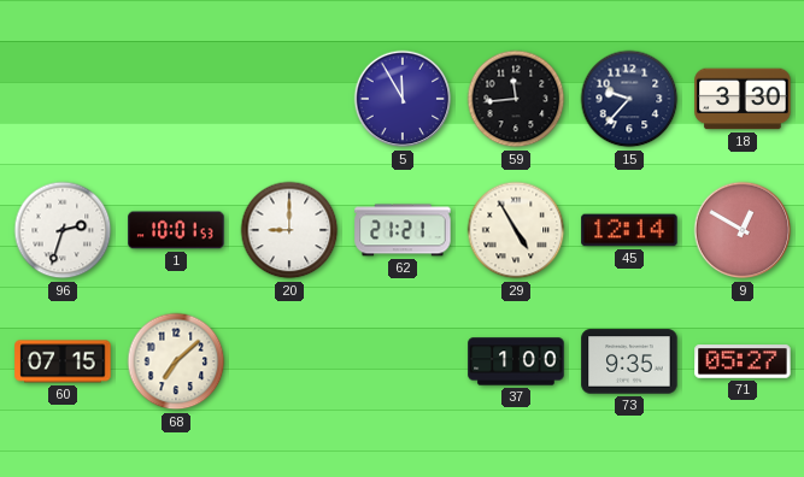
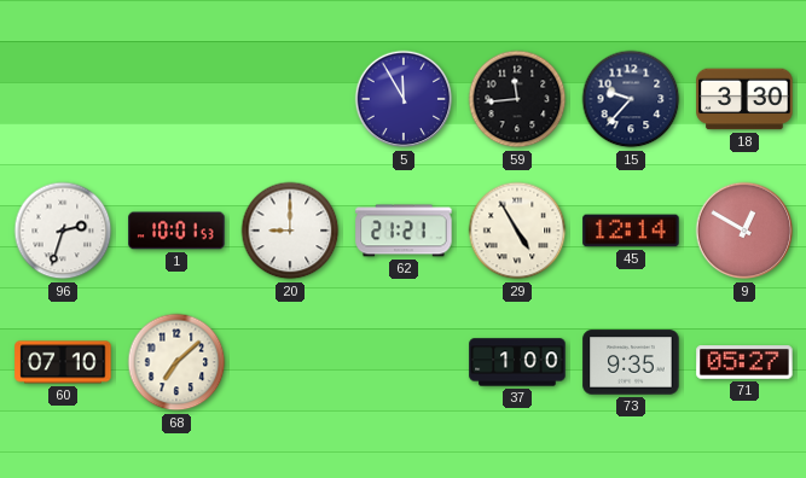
60: 07:15 -> 07:10 (63, 362)
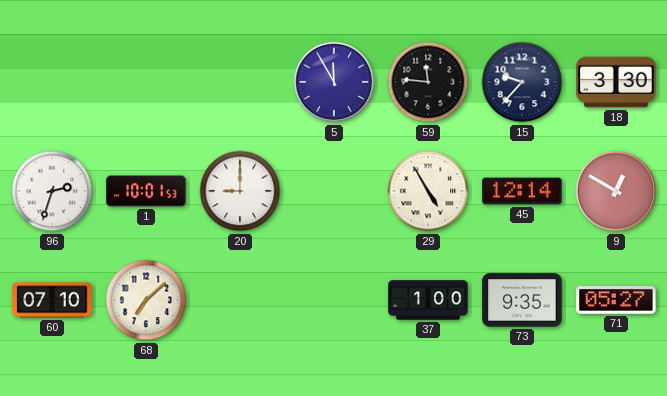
59: 11:44 -> 11:46 (428, 82)
62: 21:21 -> none (404, 231)
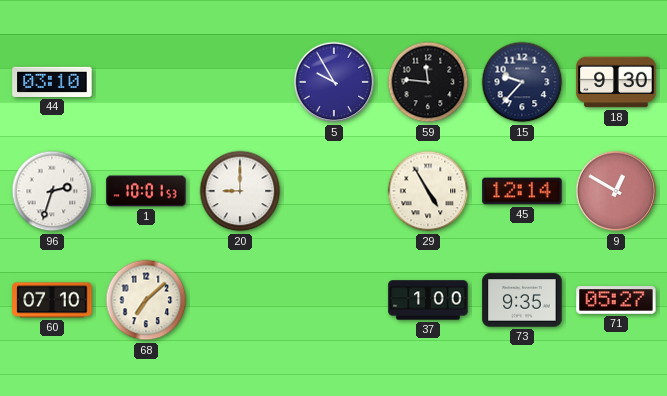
44: none -> 03:10 (52, 82)
5: 11:55 -> 9:55 (334, 82)
18: 3:30 -> 9:30 (616, 82)
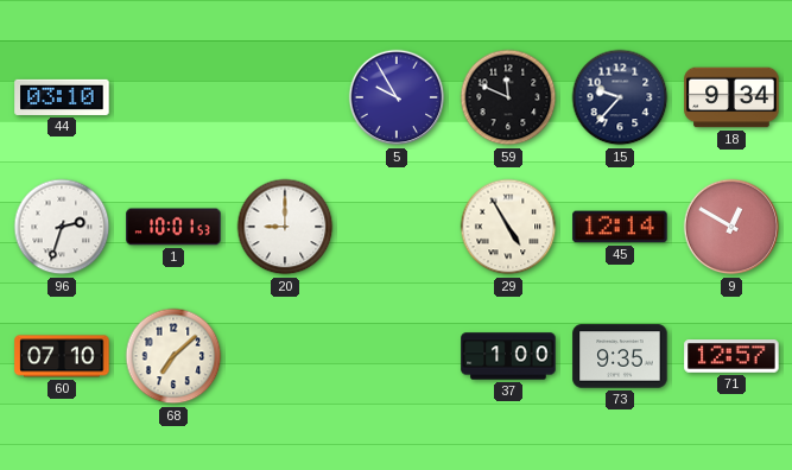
59: 11:46 -> 11:49 (508, 97)
18: 9:30 -> 9:34 (731, 97)
71: 05:27 -> 12:57 (731, 356)
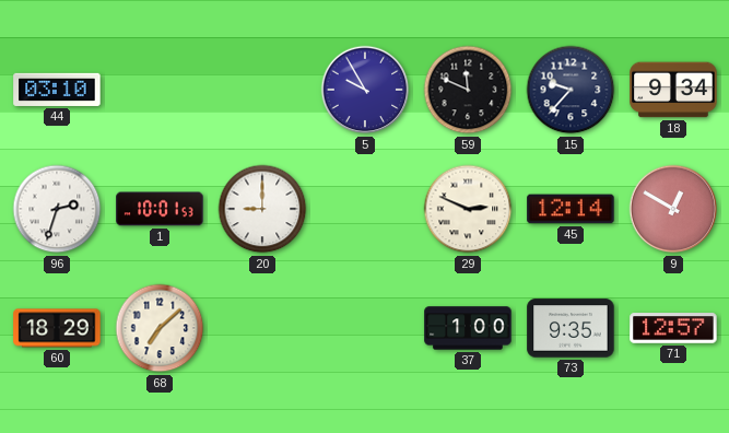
29: 4:55 -> 2:49 (468, 209)
60: 07:10 -> 18:29 (57, 328)
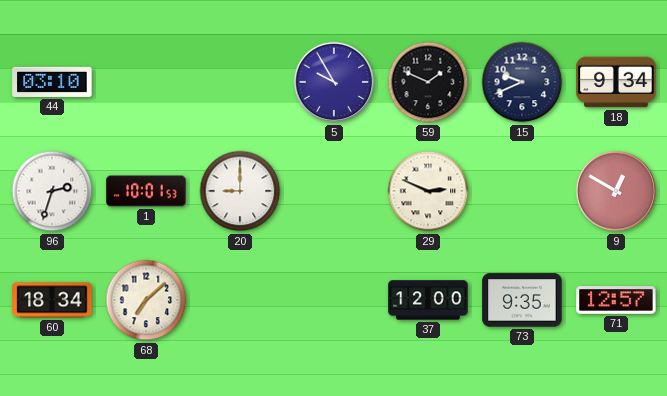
59: 11:49 -> 1:49 (428, 82)
15: 9:37 -> 9:41 (522, 82)
45: 12:14 -> none (571, 209)
60: 18:29 -> 18:34 (52, 300)
37: 1:00 -> 12:00 (428, 300)
